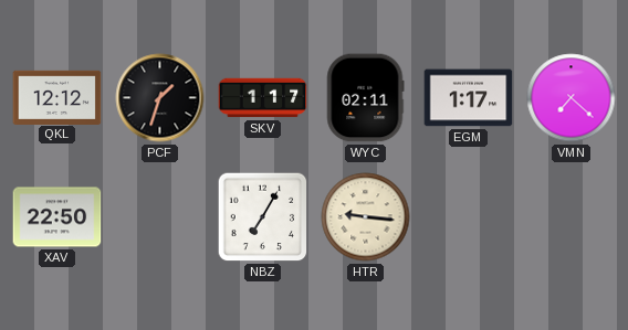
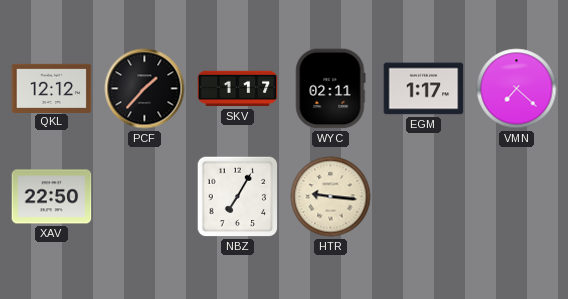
PCF: 1:33 -> 1:37 (145, 89)
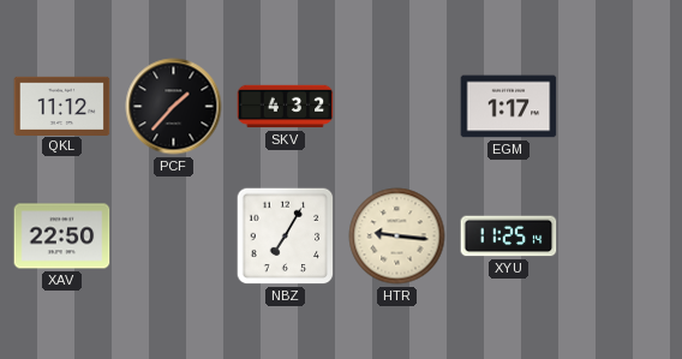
QKL: 12:12 -> 11:12 (62, 106)
SKV: 1:17 -> 4:32 (286, 107)
WYC: 02:11 -> none (330, 89)
VMN: 7:22 -> none (517, 89)
XYU: none -> 11:25 (509, 237)
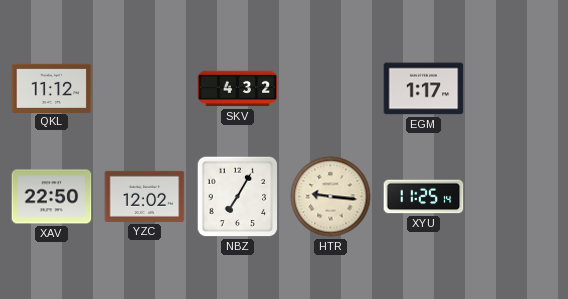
PCF: 1:37 -> none (174, 107)
YZC: none -> 12:02 (145, 196)
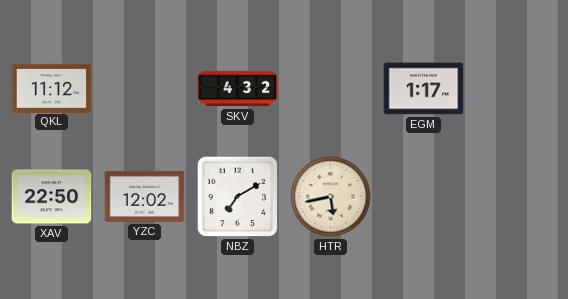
NBZ: 7:05 -> 7:10 (238, 197)
HTR: 9:16 -> 5:43 (331, 197)
XYU: 11:25 -> none (424, 197)
